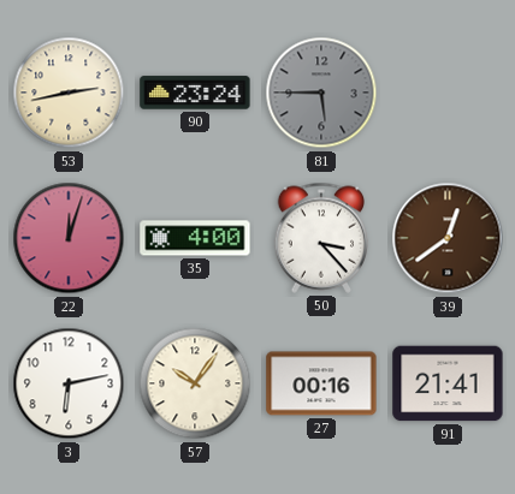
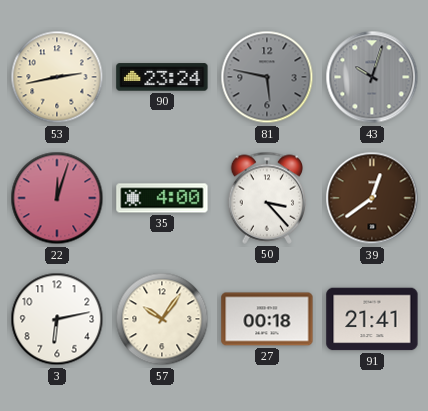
81: 5:45 -> 5:47 (267, 77)
43: none -> 10:03 (372, 77)
27: 00:16 -> 00:18 (267, 319)
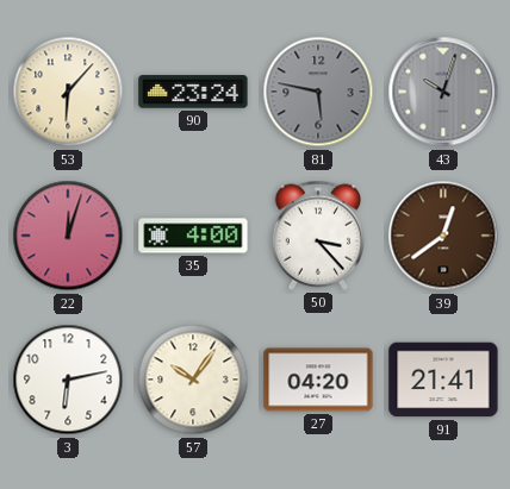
53: 2:43 -> 6:07 (68, 92)
27: 00:18 -> 04:20 (318, 380)
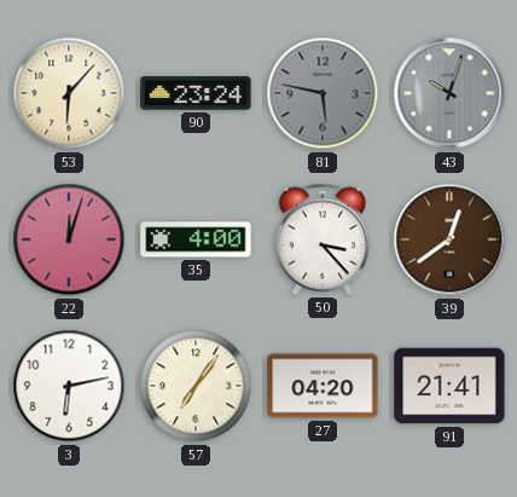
57: 10:06 -> 7:06 (196, 386)
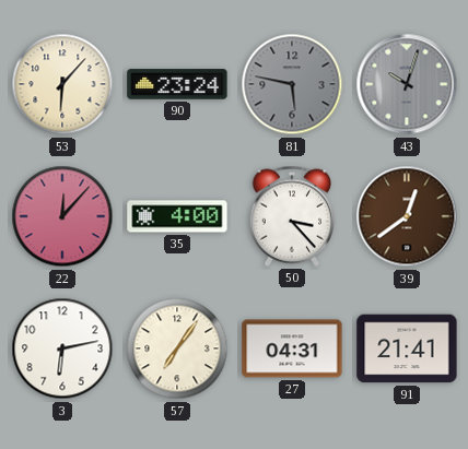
22: 12:03 -> 12:07 (62, 216)
27: 04:20 -> 04:31 (292, 348)
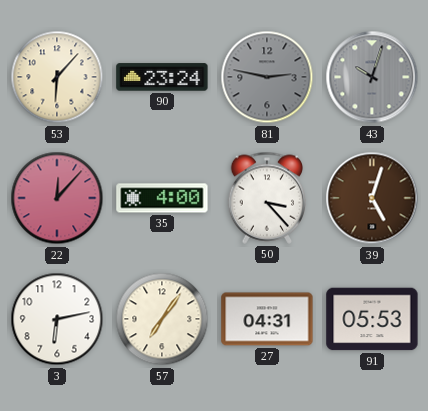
81: 5:47 -> 2:47 (267, 77)
39: 12:39 -> 5:03 (372, 198)
91: 21:41 -> 05:53 (372, 319)
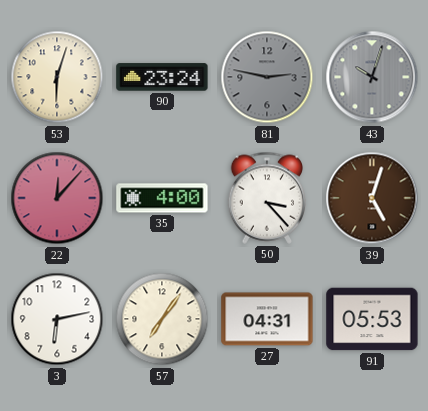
53: 6:07 -> 6:03 (57, 77)
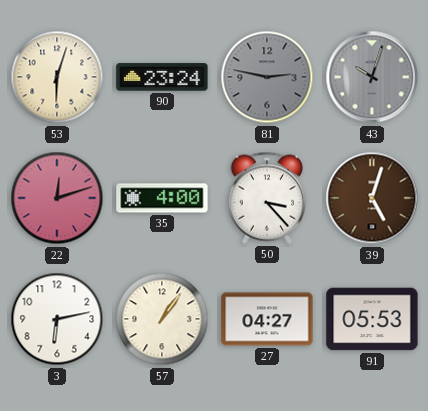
22: 12:07 -> 12:12 (57, 198)
57: 7:06 -> 1:06 (162, 319)
27: 04:31 -> 04:27 (267, 319)
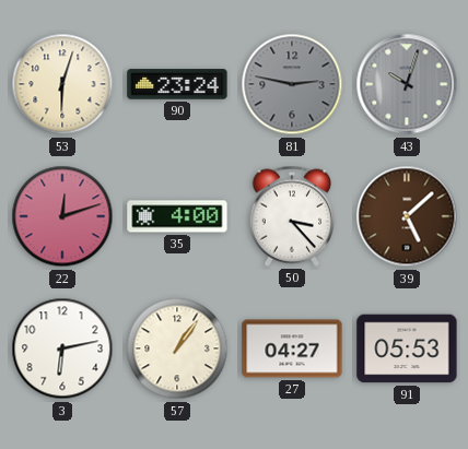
39: 5:03 -> 5:08 (407, 216)
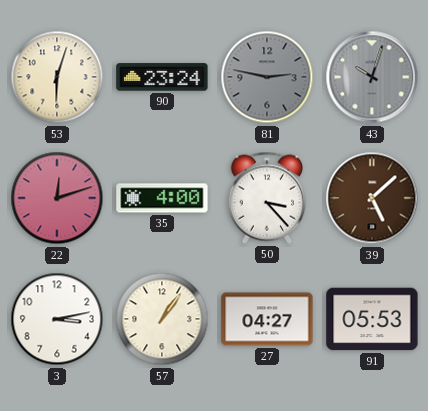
3: 6:13 -> 3:13 (57, 319)
